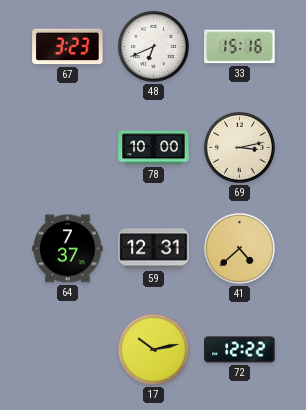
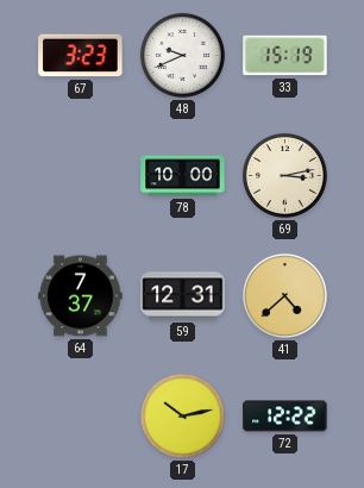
48: 6:41 -> 9:41 (182, 55)
33: 15:16 -> 15:19 (285, 56)
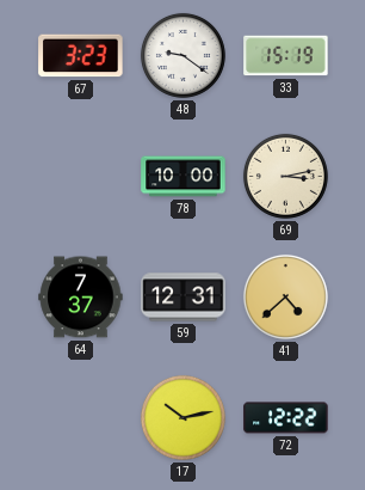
48: 9:41 -> 9:21 (182, 55)
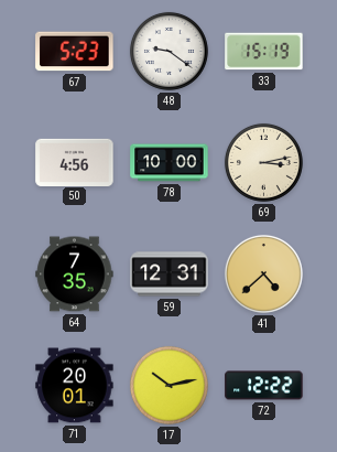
67: 3:23 -> 5:23 (75, 52)
50: none -> 4:56 (75, 162)
64: 7:37 -> 7:35 (75, 275)
71: none -> 20:01 (75, 386)
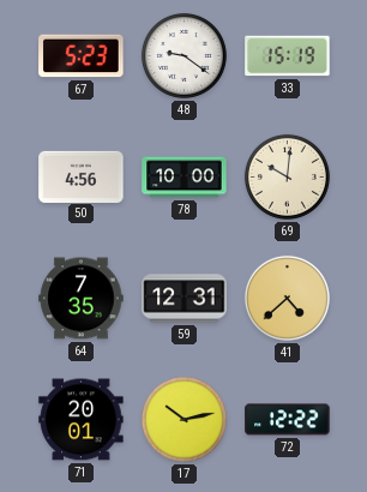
69: 3:13 -> 10:01 (287, 176)
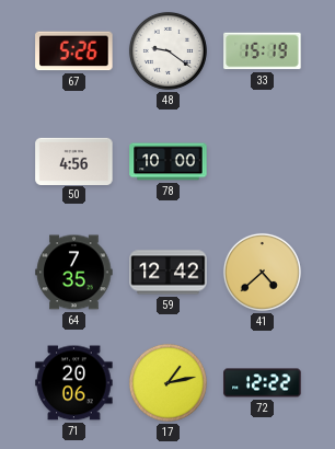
67: 5:23 -> 5:26 (74, 51)
69: 10:01 -> none (287, 176)
59: 12:31 -> 12:42 (169, 273)
71: 20:01 -> 20:06 (74, 383)
17: 10:13 -> 1:13 (168, 382)
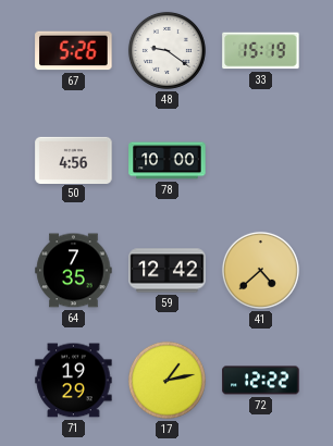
71: 20:06 -> 19:29 (74, 381)
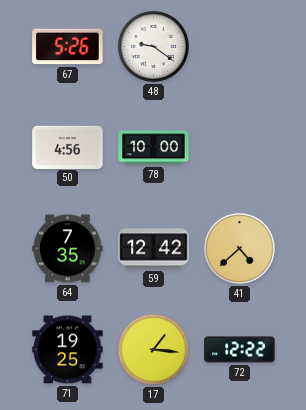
33: 15:19 -> none (261, 51)
71: 19:29 -> 19:25 (68, 350)
17: 1:13 -> 1:16 (153, 349)
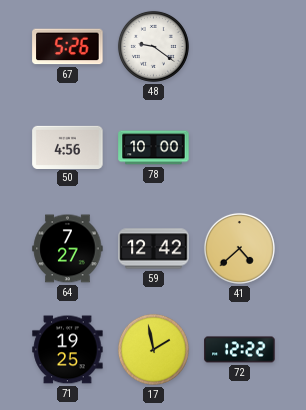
64: 7:35 -> 7:27 (68, 249)
17: 1:16 -> 1:58 (153, 349)
